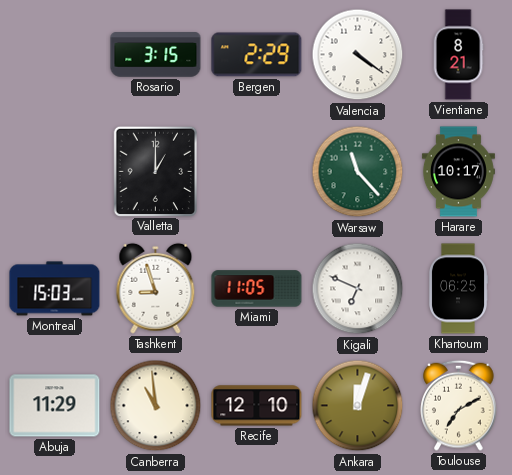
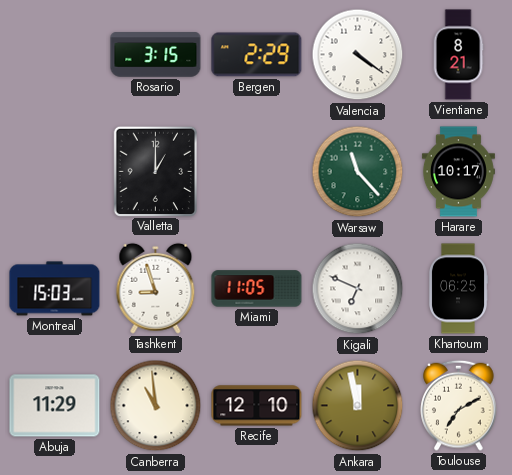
Ankara: 12:03 -> 11:58 (358, 406)
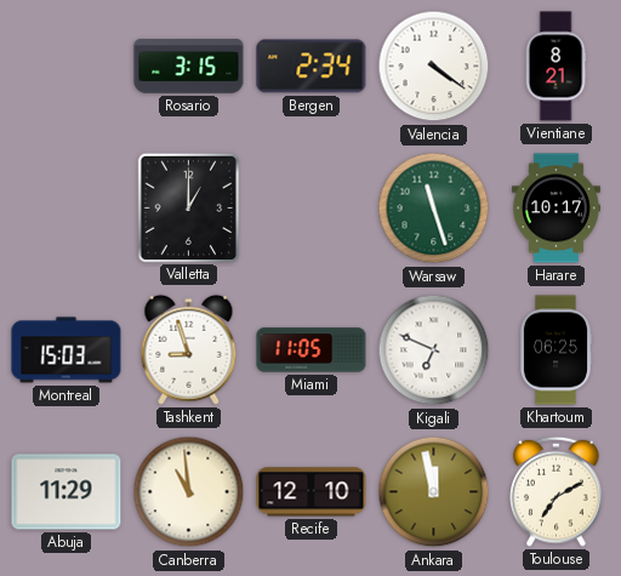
Bergen: 2:29 -> 2:34 (312, 67)
Warsaw: 11:23 -> 11:27 (434, 209)
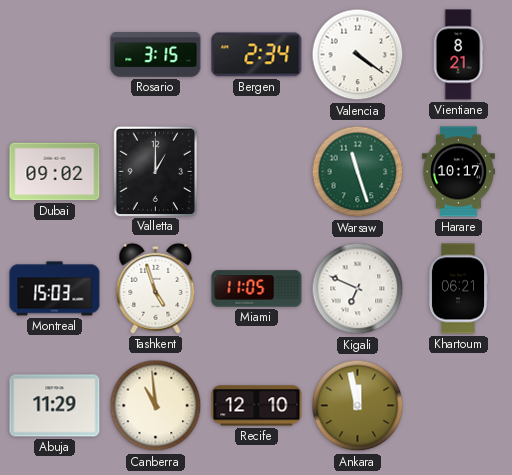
Dubai: none -> 09:02 (55, 172)
Tashkent: 8:57 -> 4:57 (156, 288)
Khartoum: 06:25 -> 06:21 (457, 289)
Toulouse: 7:10 -> none (557, 491)
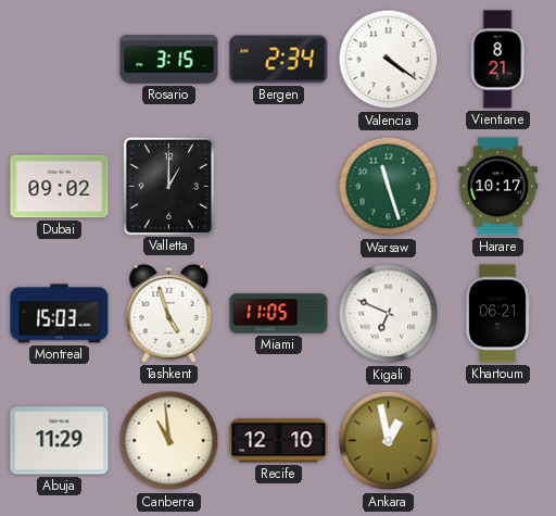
Ankara: 11:58 -> 12:58 (389, 441)
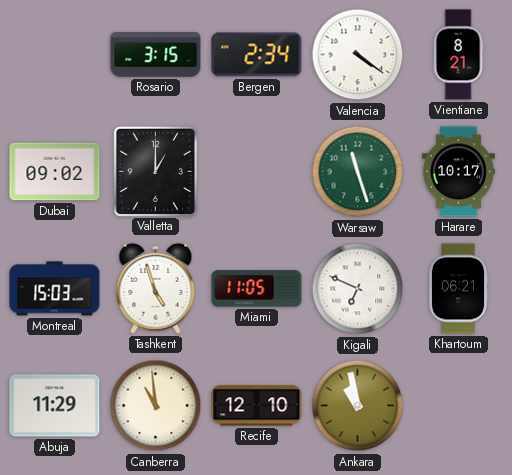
Ankara: 12:58 -> 10:58 (358, 406)
